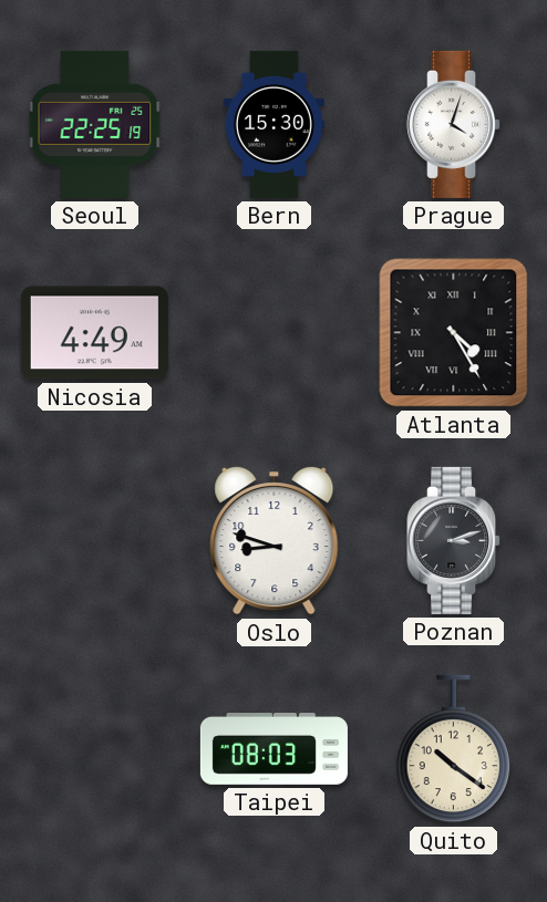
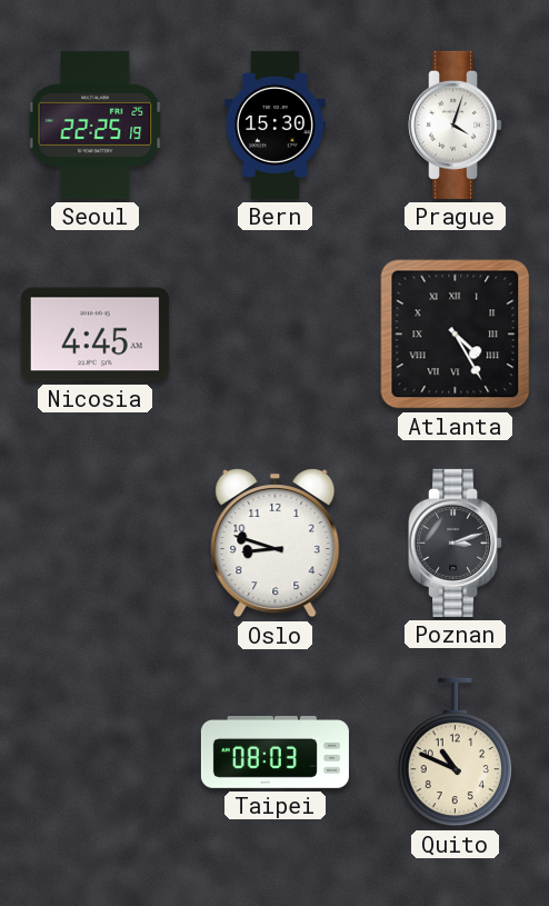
Nicosia: 4:49 -> 4:45 (94, 335)
Quito: 10:21 -> 10:49 (455, 753)
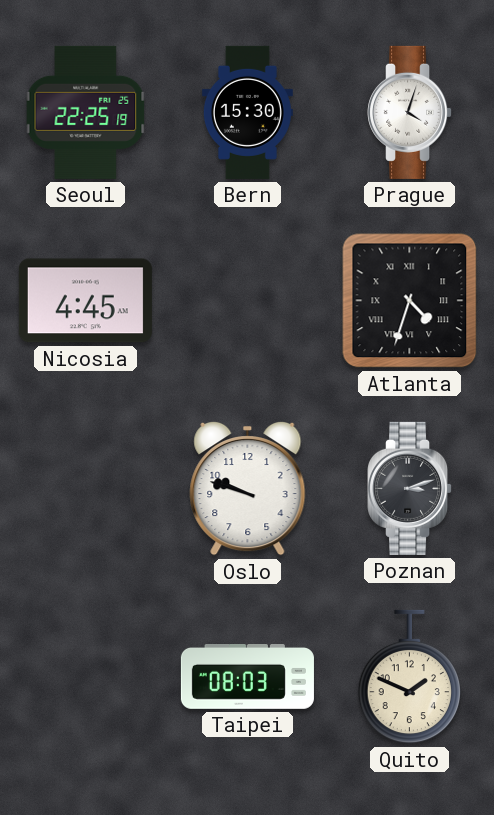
Atlanta: 4:25 -> 4:33 (410, 301)
Oslo: 8:48 -> 9:48 (248, 488)
Quito: 10:49 -> 1:49 (409, 677)
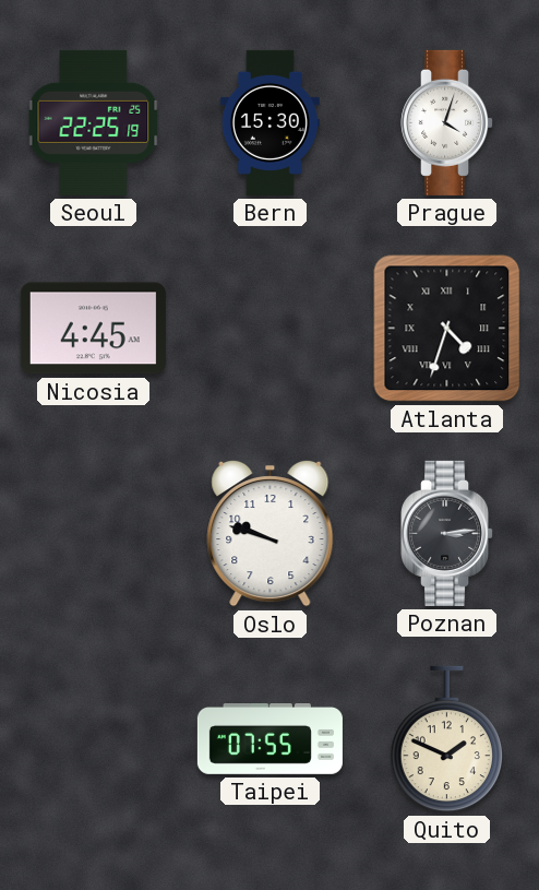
Poznan: 3:12 -> 3:14 (447, 533)
Taipei: 08:03 -> 07:55 (269, 739)
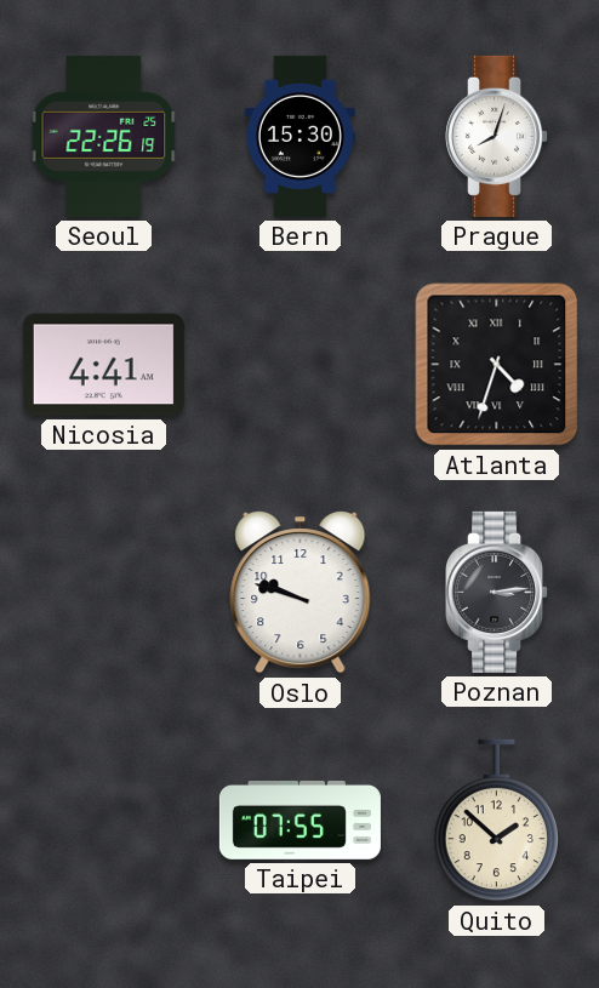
Seoul: 22:25 -> 22:26 (104, 136)
Prague: 4:03 -> 8:03 (497, 136)
Nicosia: 4:45 -> 4:41 (103, 365)
Quito: 1:49 -> 1:52 (496, 821)
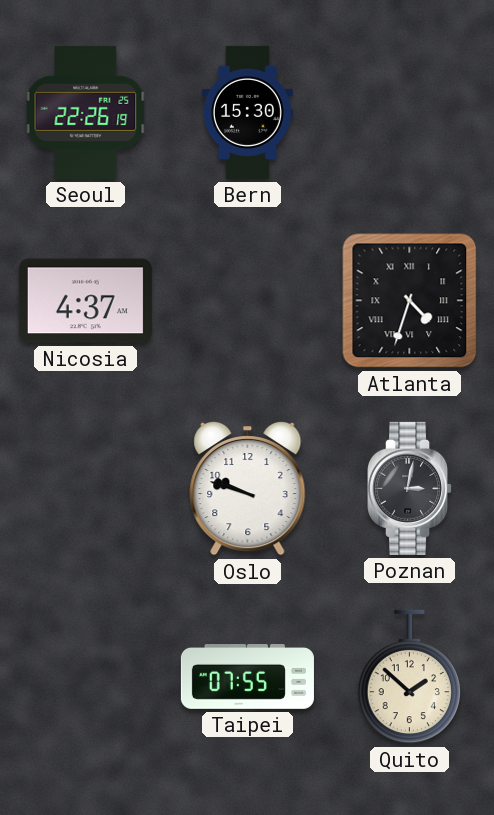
Prague: 8:03 -> none (497, 136)
Nicosia: 4:41 -> 4:37 (85, 301)
Poznan: 3:14 -> 3:02 (410, 488)
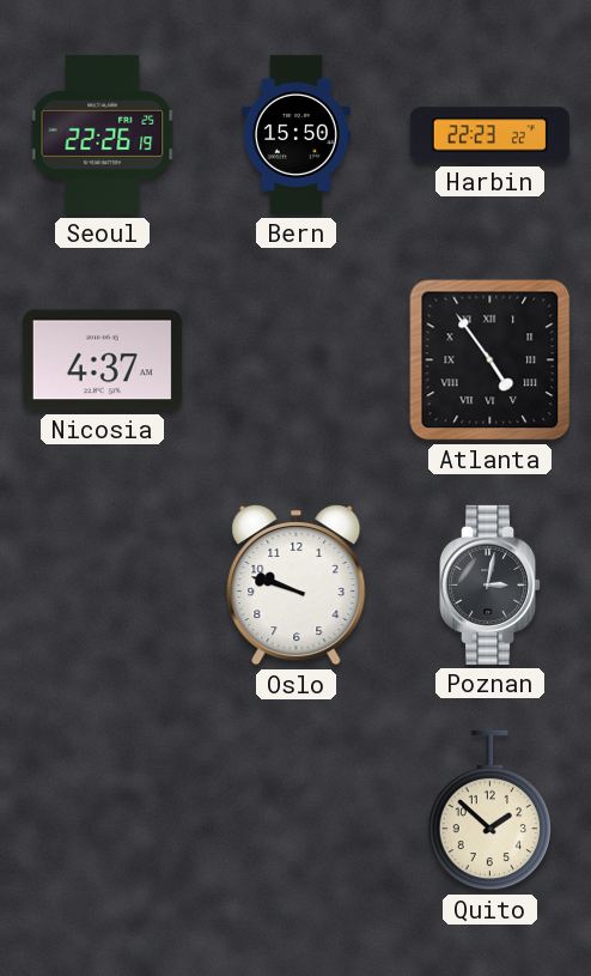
Bern: 15:30 -> 15:50 (295, 134)
Harbin: none -> 22:23 (489, 135)
Atlanta: 4:33 -> 4:54 (491, 360)
Taipei: 07:55 -> none (247, 677)
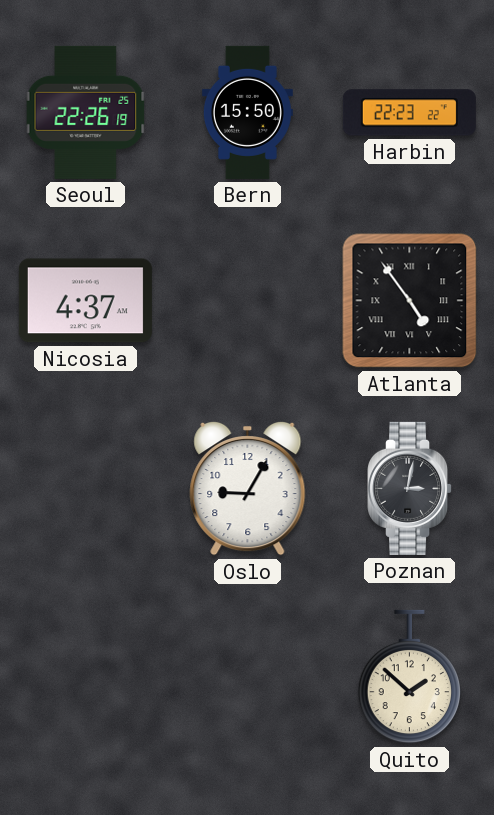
Oslo: 9:48 -> 9:05 (248, 488)
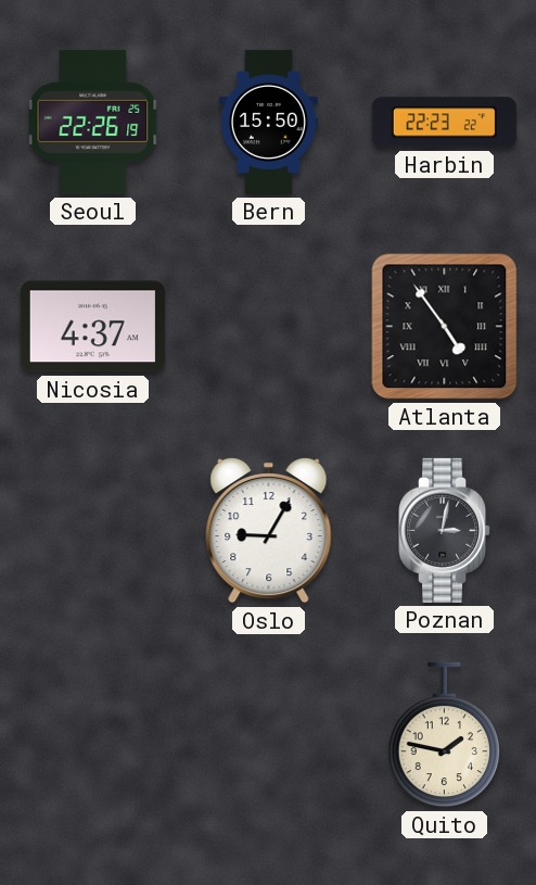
Quito: 1:52 -> 1:47 (444, 735)
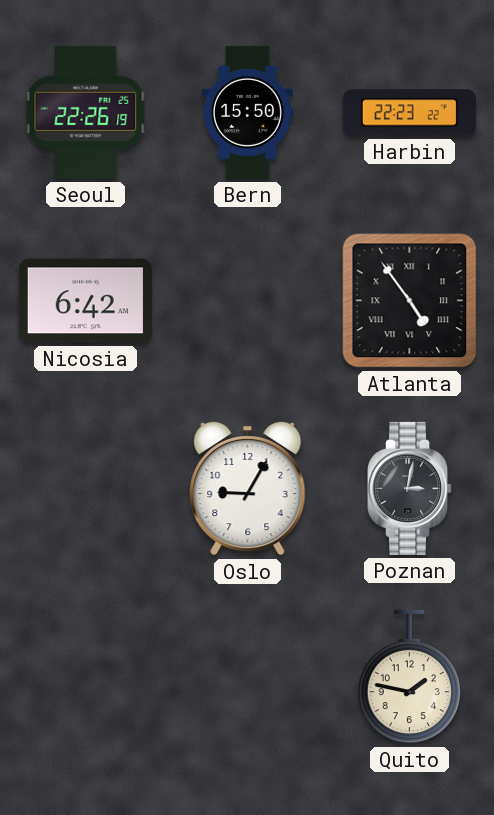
Nicosia: 4:37 -> 6:42 (85, 301)
